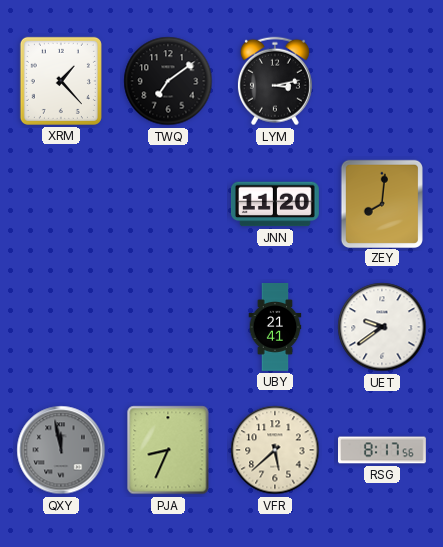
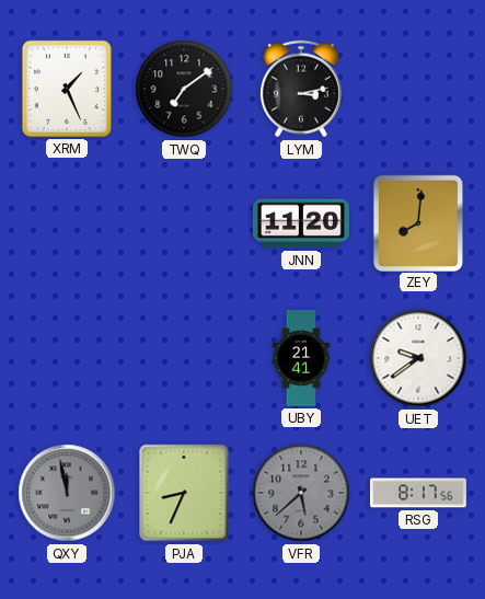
XRM: 1:23 -> 1:26 (67, 89)
VFR dial: cream -> grey (301, 493)
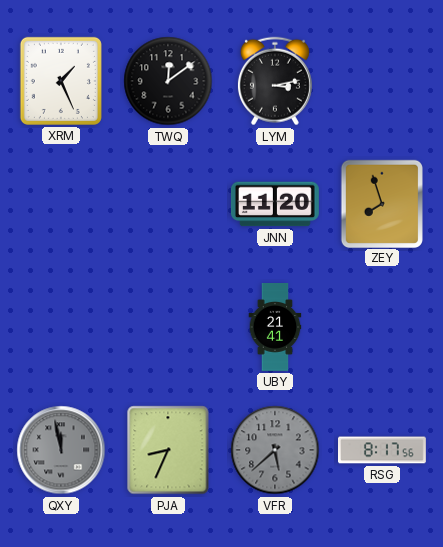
TWQ: 7:09 -> 12:09 (168, 81)
ZEY: 8:01 -> 7:57 (381, 203)
UET: 9:39 -> none (418, 358)
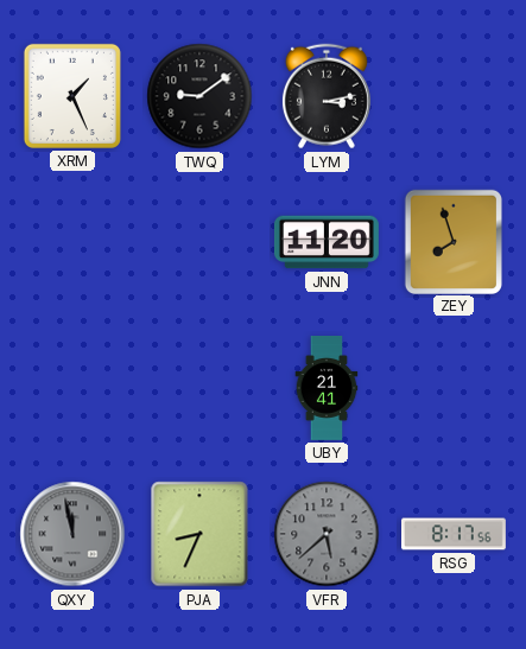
TWQ: 12:09 -> 9:09 (199, 96)
